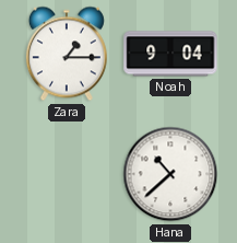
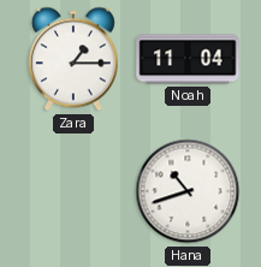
Noah: 9:04 -> 11:04 (188, 59)
Hana: 10:38 -> 10:42 (188, 191)
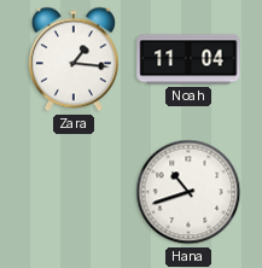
Zara: 1:15 -> 1:16 (74, 59)
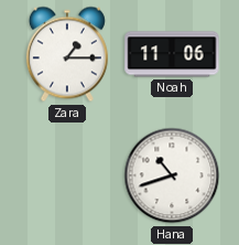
Zara: 1:16 -> 1:15 (67, 54)
Noah: 11:04 -> 11:06 (172, 54)
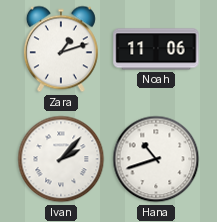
Zara: 1:15 -> 1:12 (61, 49)
Ivan: none -> 2:07 (61, 159)
